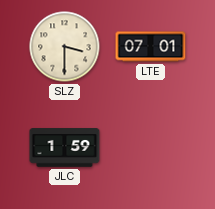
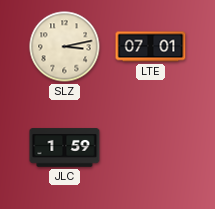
SLZ: 3:30 -> 3:13 (65, 47)
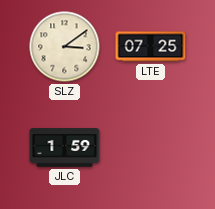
SLZ: 3:13 -> 3:09 (65, 47)
LTE: 07:01 -> 07:25 (151, 47)
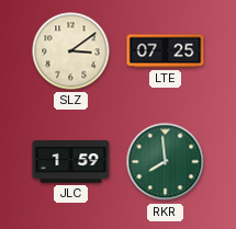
RKR: none -> 7:59 (166, 162)
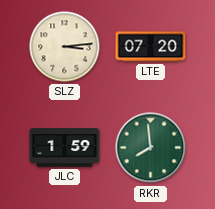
SLZ: 3:09 -> 3:14 (65, 47)
LTE: 07:25 -> 07:20 (151, 47)
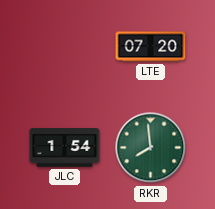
SLZ: 3:14 -> none (65, 47)
JLC: 1:59 -> 1:54 (65, 148)
